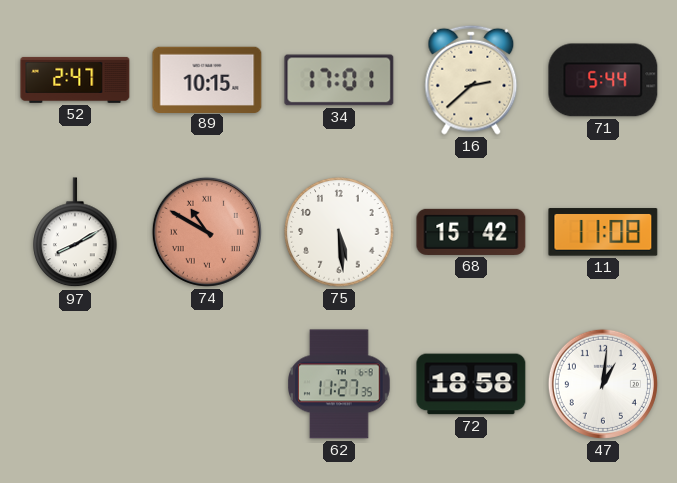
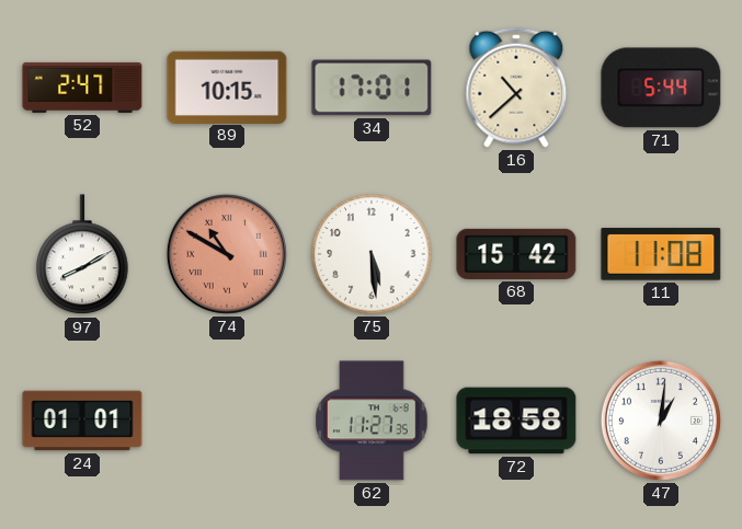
16: 2:38 -> 10:38 (516, 88)
24: none -> 01:01 (82, 421)
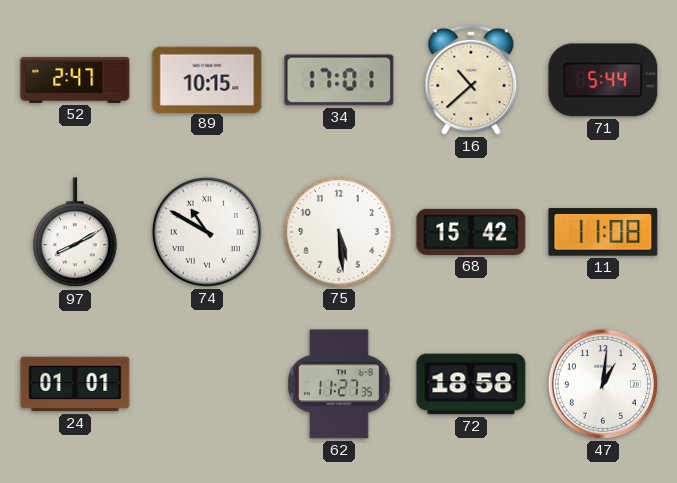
74 dial: salmon -> white (207, 232)
